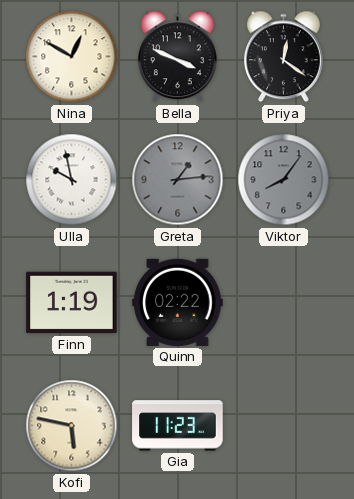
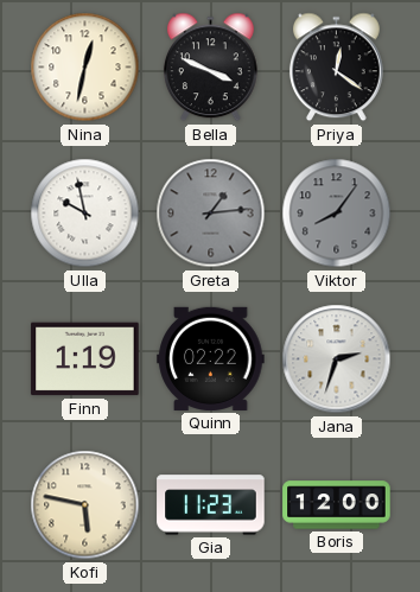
Nina: 12:50 -> 12:32 (85, 68)
Jana: none -> 2:33 (337, 359)
Boris: none -> 12:00 (337, 505)
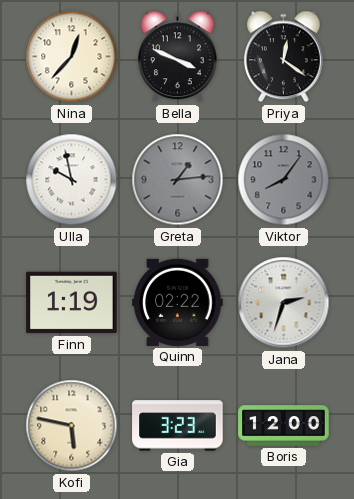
Nina: 12:32 -> 12:37 (72, 57)
Gia: 11:23 -> 3:23 (178, 426)
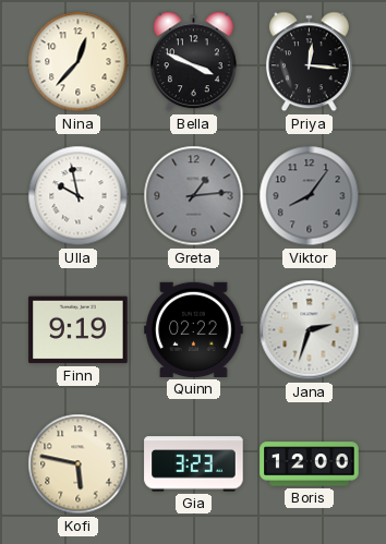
Priya: 12:21 -> 12:16 (309, 62)
Finn: 1:19 -> 9:19 (79, 330)
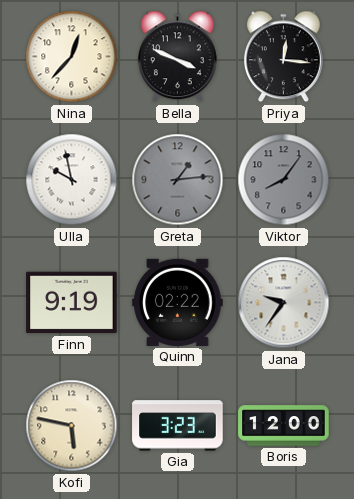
Jana: 2:33 -> 9:36 (284, 303)
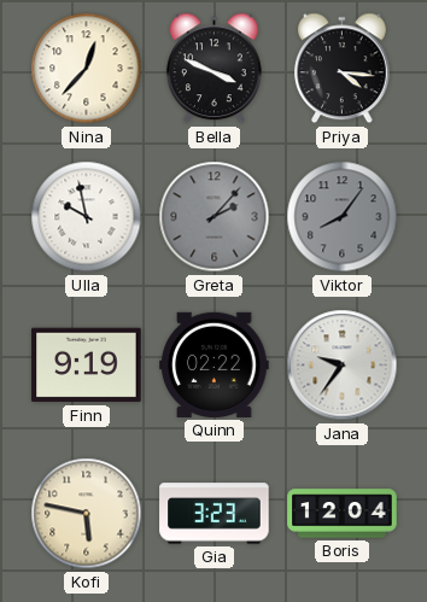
Priya: 12:16 -> 4:16 (341, 69)
Greta: 1:14 -> 2:07 (215, 217)
Boris: 12:00 -> 12:04 (343, 514)
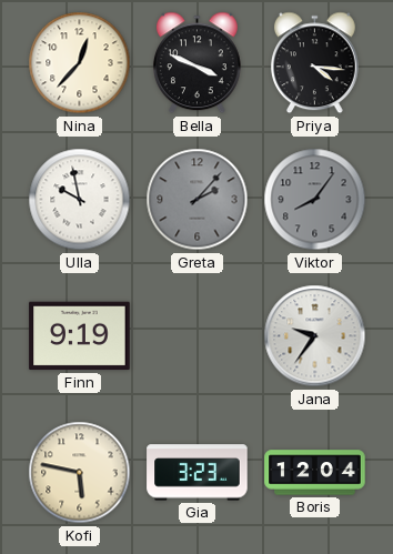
Quinn: 02:22 -> none (215, 364)
